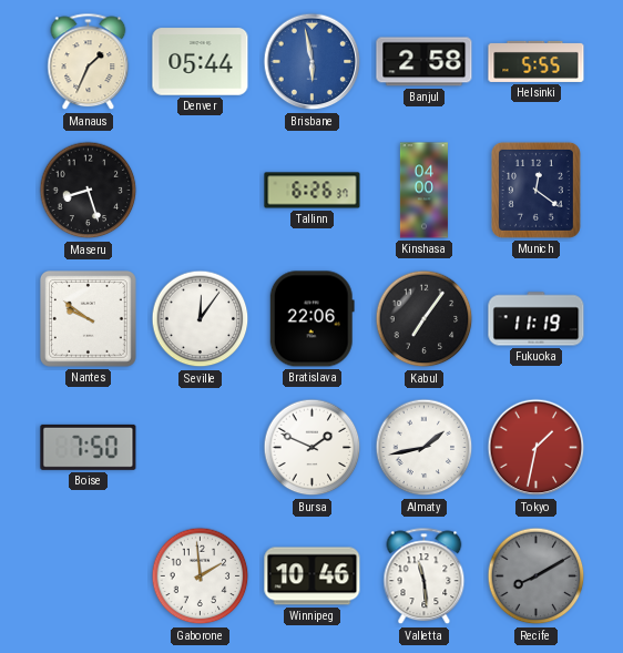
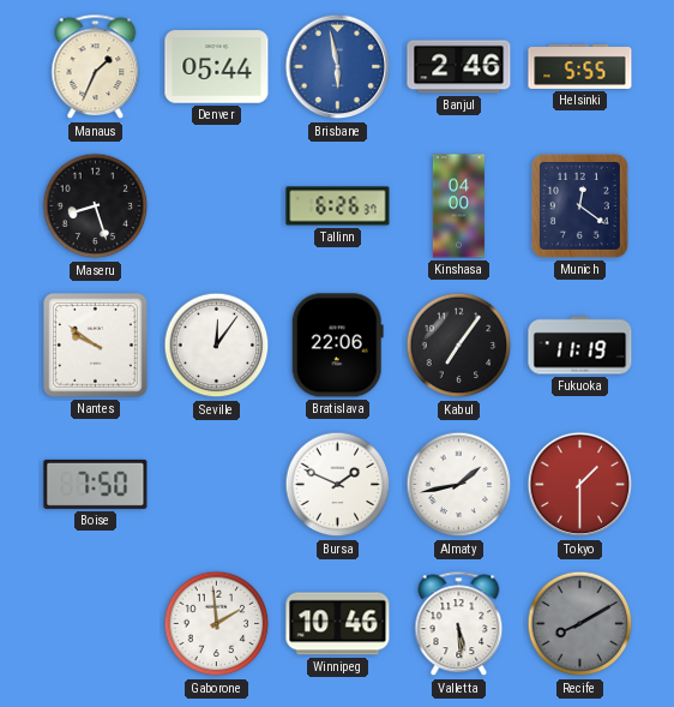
Banjul: 2:58 -> 2:46 (459, 67)
Tokyo: 1:32 -> 1:30 (580, 485)
Valletta: 11:29 -> 5:29 (459, 624)
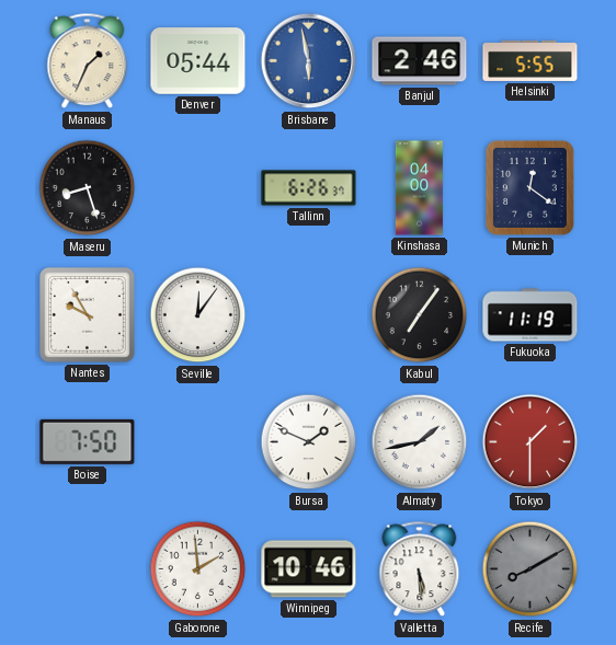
Nantes: 9:51 -> 9:55 (87, 314)
Bratislava: 22:06 -> none (337, 346)
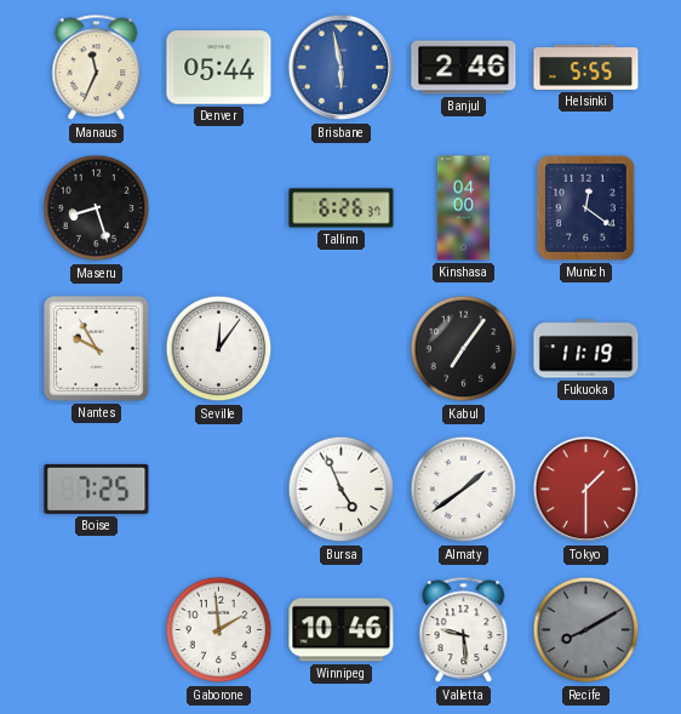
Manaus: 1:34 -> 11:34 (97, 68)
Boise: 7:50 -> 7:25 (97, 489)
Bursa: 1:49 -> 4:56 (342, 490)
Almaty: 1:43 -> 1:39 (464, 490)
Valletta: 5:29 -> 9:29 (464, 630)
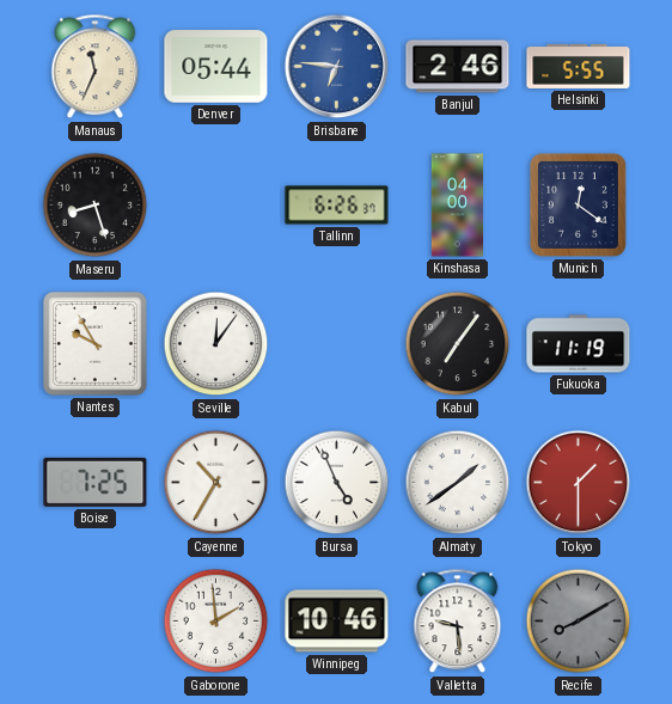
Brisbane: 5:58 -> 6:46 (337, 67)
Cayenne: none -> 10:35 (216, 483)
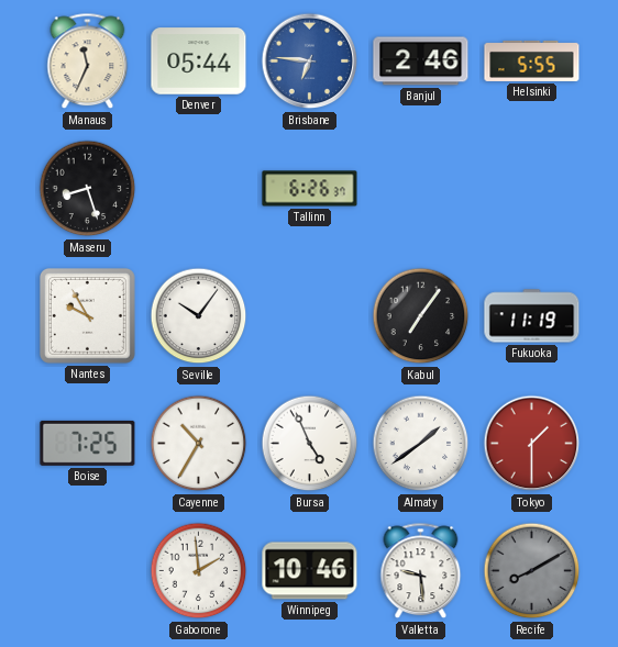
Kinshasa: 04:00 -> none (457, 206)
Munich: 12:21 -> none (578, 204)
Seville: 12:06 -> 10:06 (199, 316)
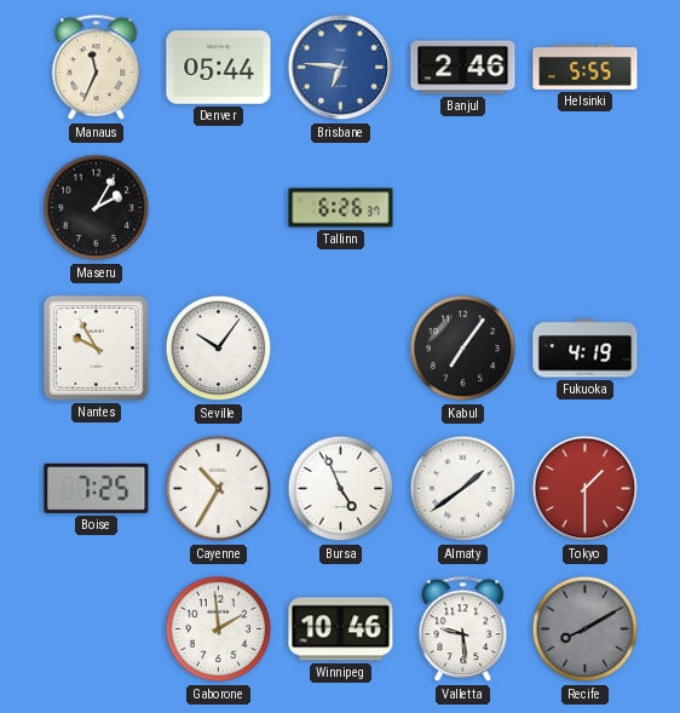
Maseru: 8:27 -> 2:05 (97, 208)
Fukuoka: 11:19 -> 4:19 (586, 349)
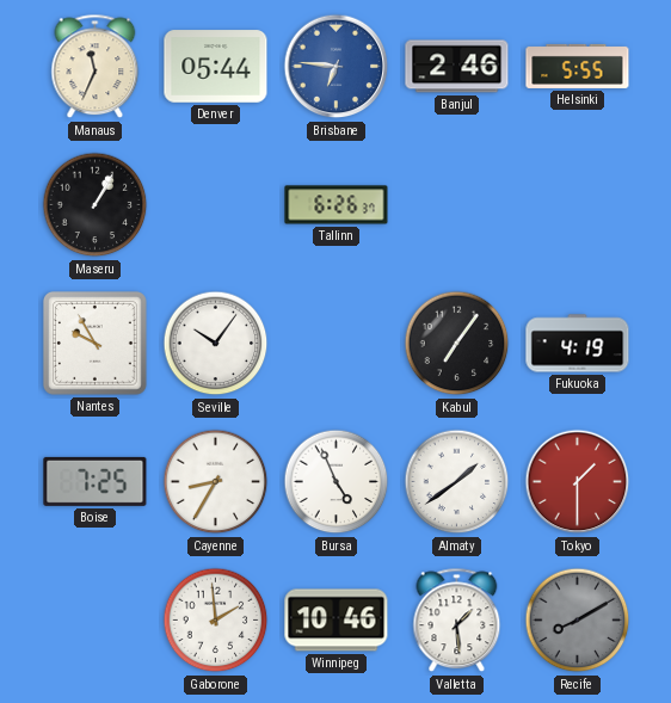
Maseru: 2:05 -> 1:05 (96, 205)
Cayenne: 10:35 -> 8:35 (216, 482)
Valletta: 9:29 -> 1:29 (457, 621)
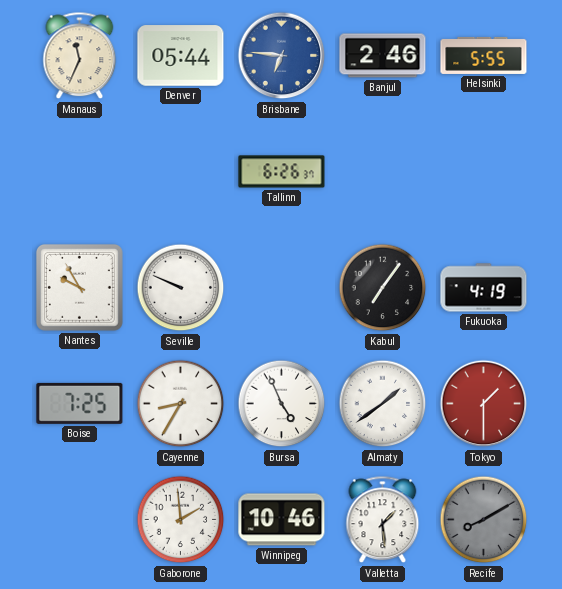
Maseru: 1:05 -> none (96, 205)
Seville: 10:06 -> 9:49 (181, 288)
